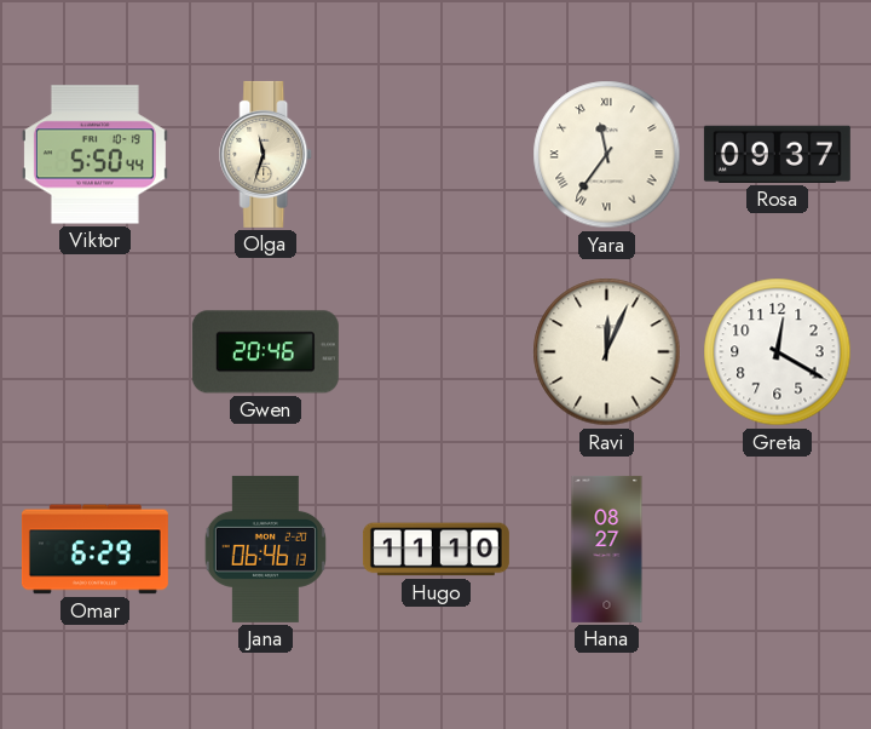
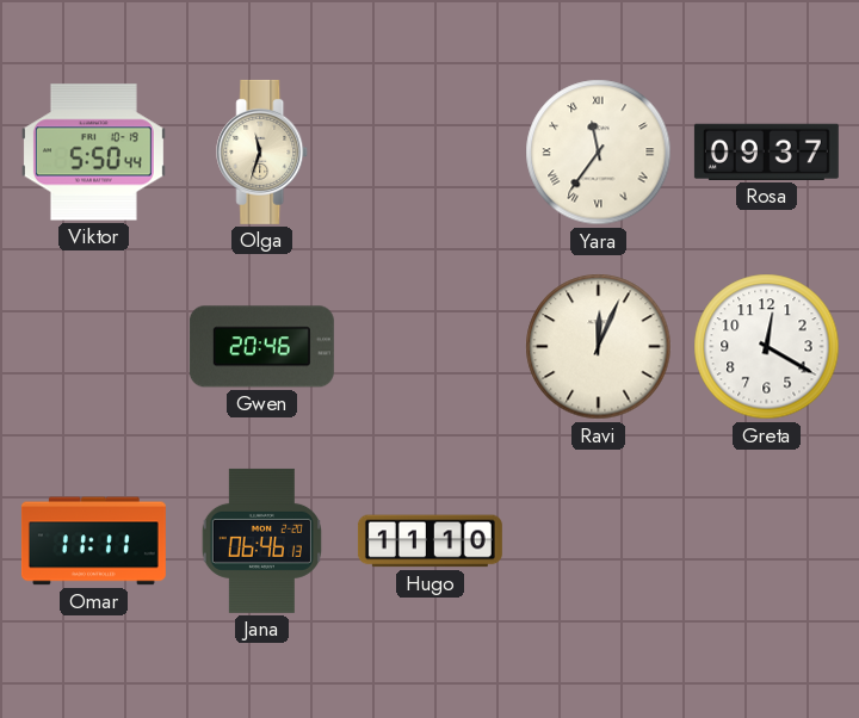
Omar: 6:29 -> 11:11 (93, 541)
Hana: 08:27 -> none (607, 549)
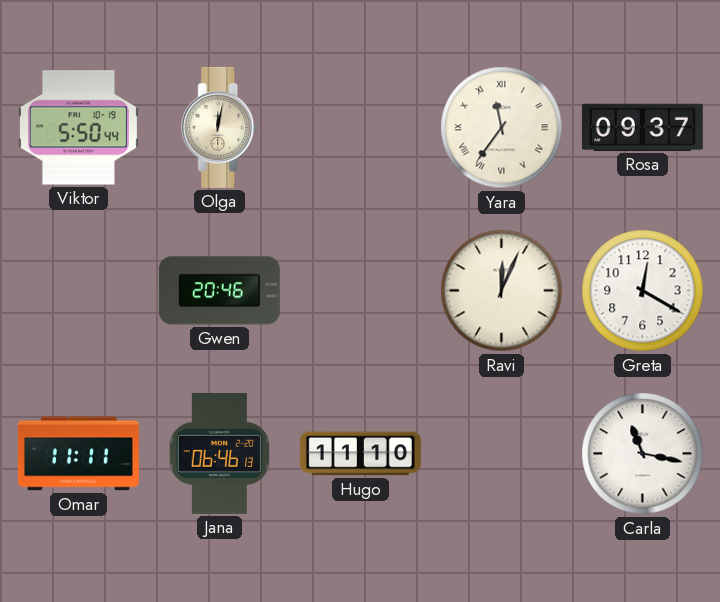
Olga: 11:33 -> 12:02 (220, 127)
Carla: none -> 11:17 (643, 454)
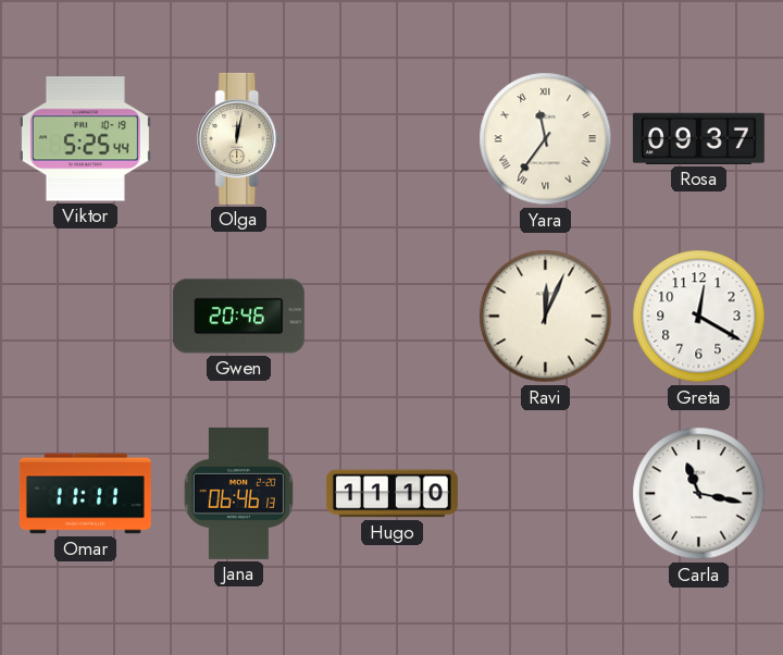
Viktor: 5:50 -> 5:25 (85, 139)
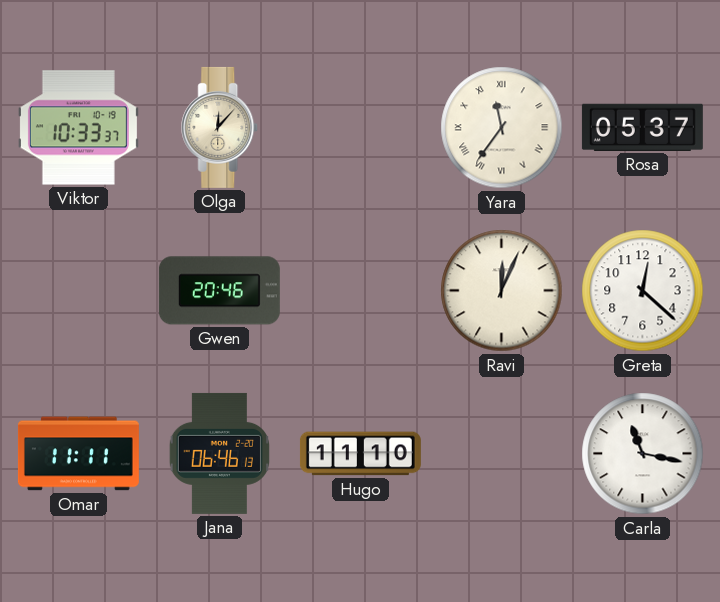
Viktor: 5:25 -> 10:33 (78, 128)
Olga: 12:02 -> 12:07 (220, 127)
Rosa: 09:37 -> 05:37 (642, 127)
Greta: 12:20 -> 12:22 (643, 291)
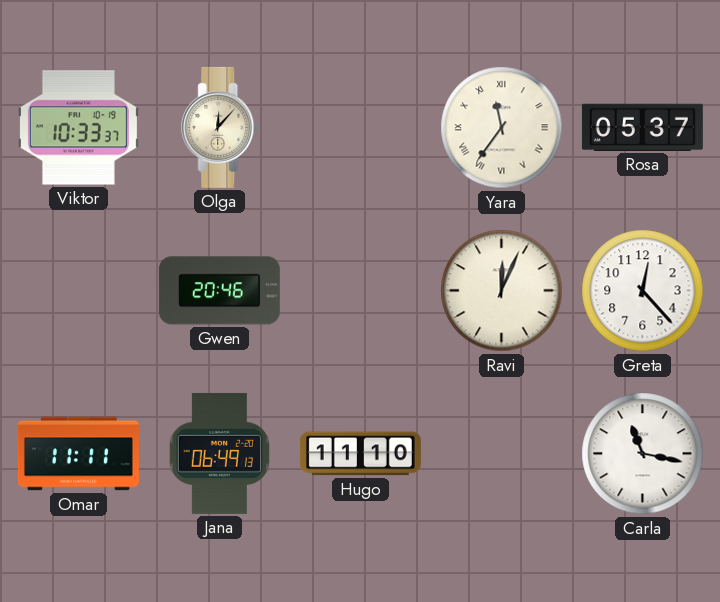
Greta: 12:22 -> 12:23 (643, 291)
Jana: 06:46 -> 06:49 (219, 453)
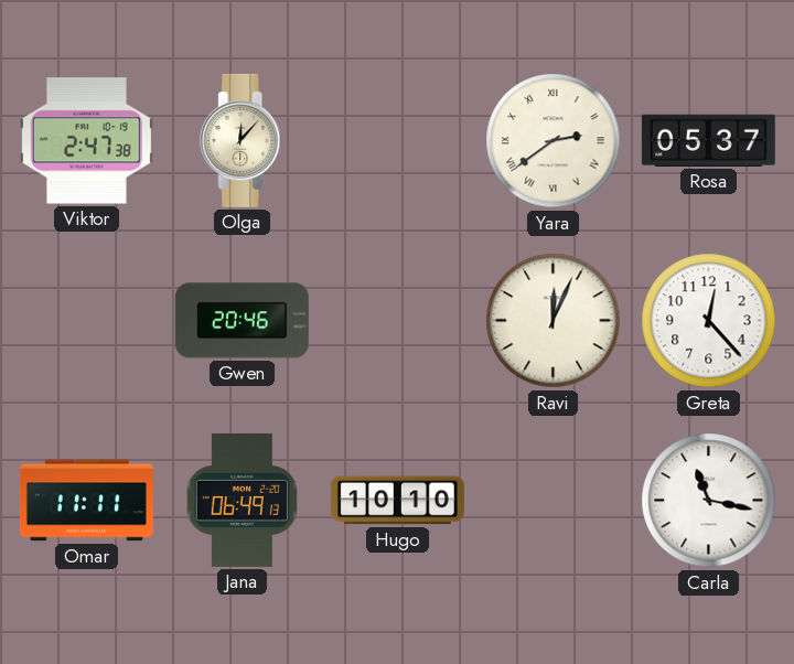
Viktor: 10:33 -> 2:47 (86, 141)
Yara: 11:36 -> 2:39 (554, 141)
Hugo: 11:10 -> 10:10 (397, 501)
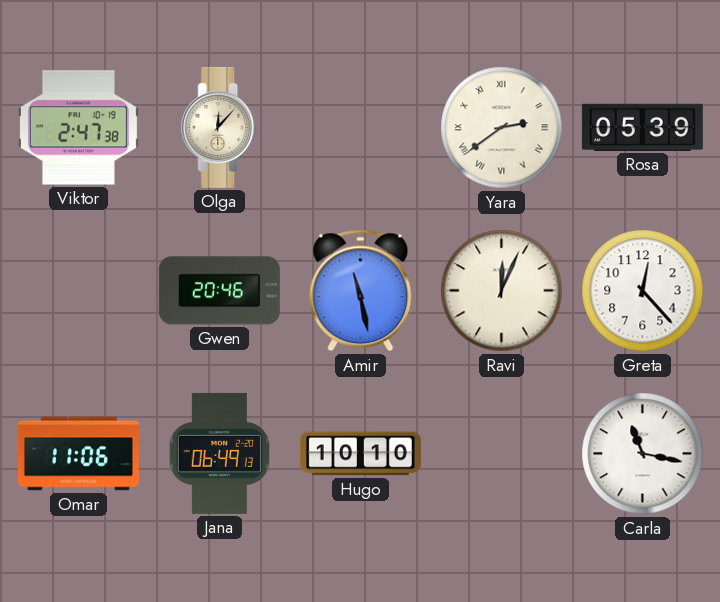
Rosa: 05:37 -> 05:39 (642, 127)
Amir: none -> 11:28 (361, 291)
Omar: 11:11 -> 11:06 (78, 454)
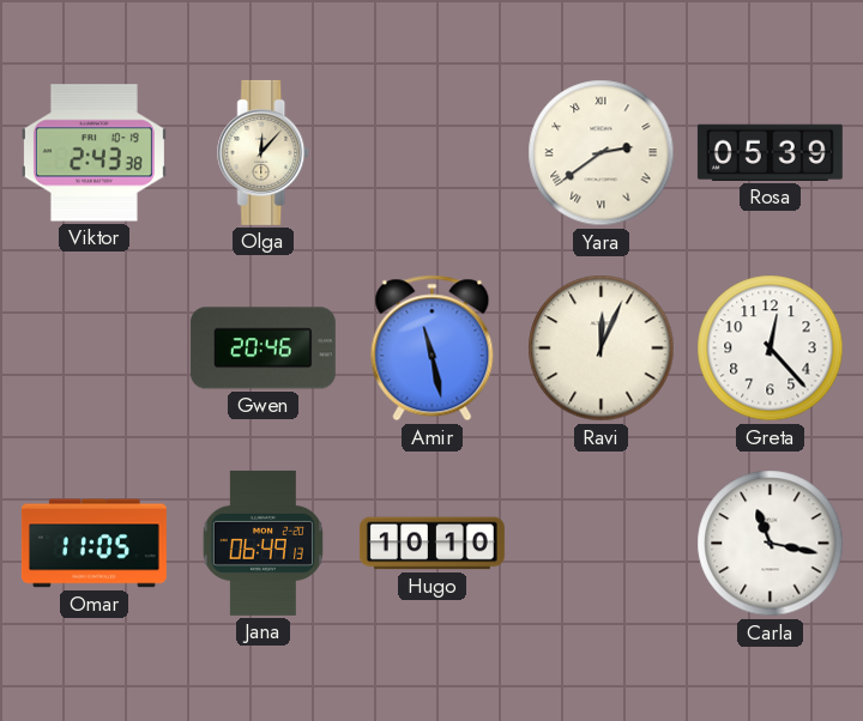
Viktor: 2:47 -> 2:43 (93, 153)
Omar: 11:06 -> 11:05 (93, 544)
